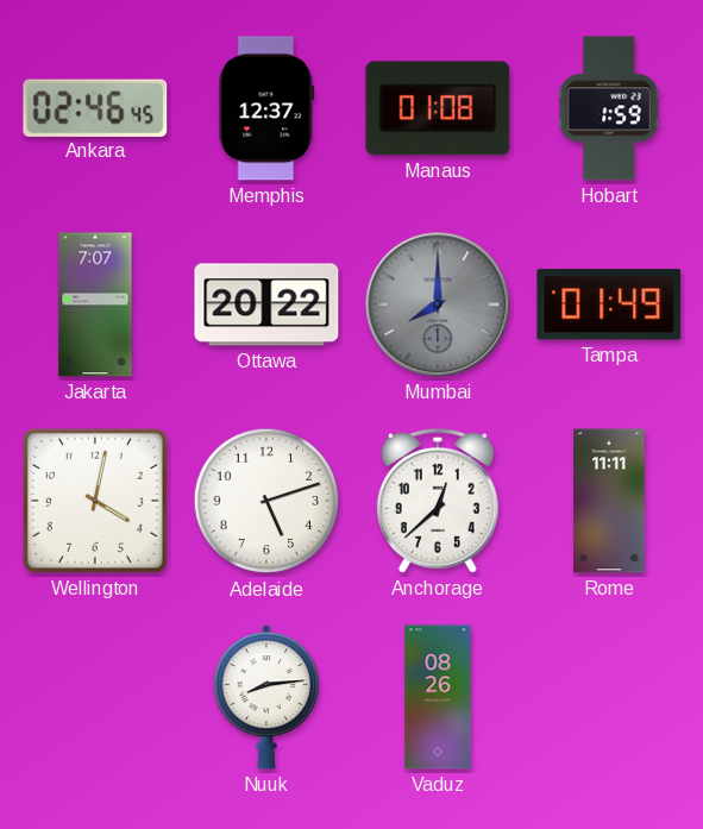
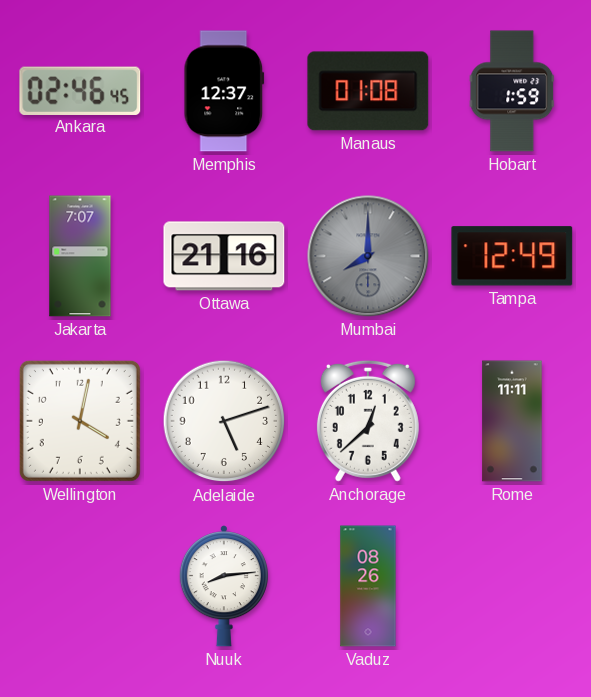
Ottawa: 20:22 -> 21:16 (224, 256)
Tampa: 01:49 -> 12:49 (512, 256)
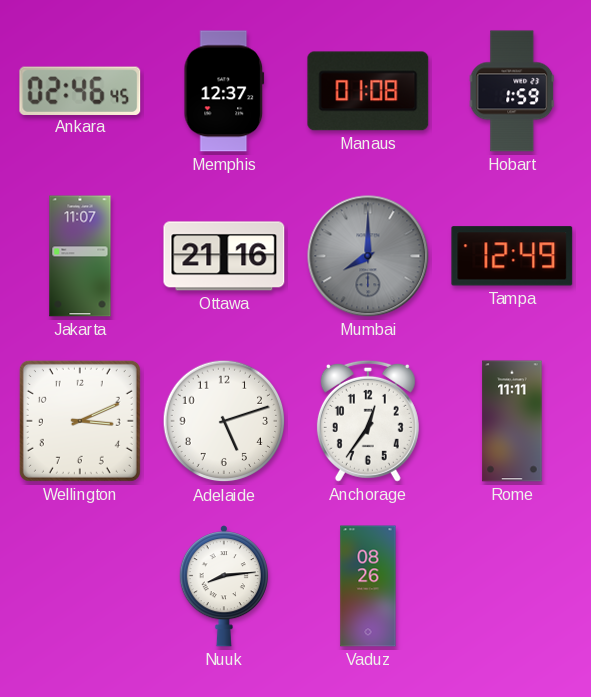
Jakarta: 7:07 -> 11:07 (80, 256)
Wellington: 4:02 -> 3:11 (80, 421)
Anchorage: 12:38 -> 12:36 (368, 421)
